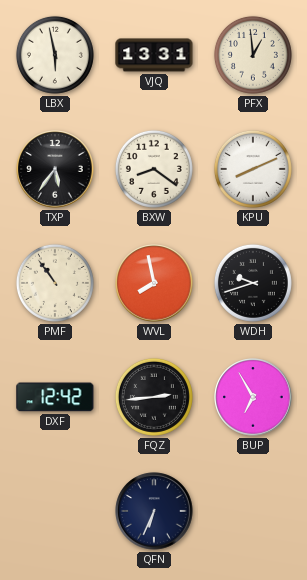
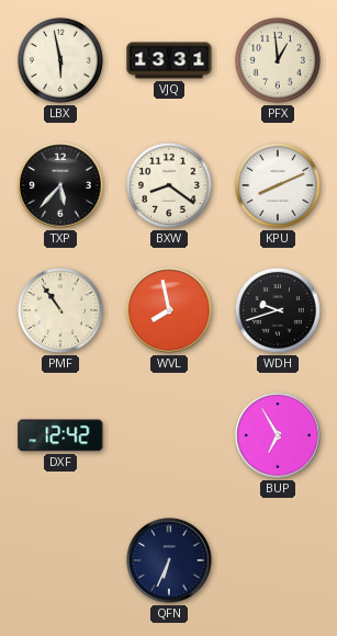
TXP: 5:36 -> 5:37 (60, 185)
FQZ: 2:44 -> none (154, 397)
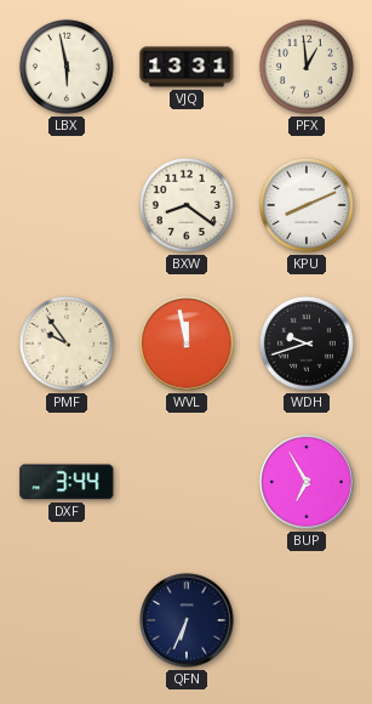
TXP: 5:37 -> none (60, 185)
PMF: 10:54 -> 9:54 (67, 344)
WVL: 7:58 -> 11:58 (187, 344)
DXF: 12:42 -> 3:44 (67, 482)
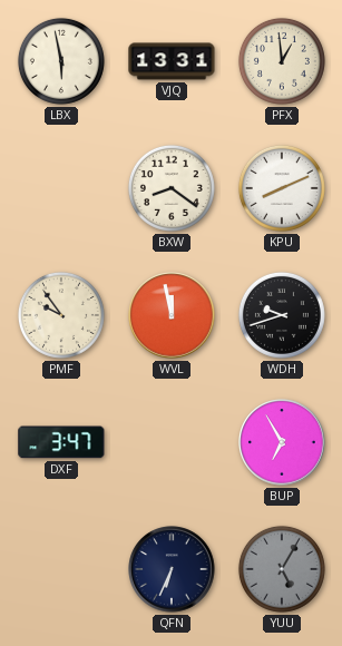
DXF: 3:44 -> 3:47 (61, 442)
YUU: none -> 5:05 (282, 569)
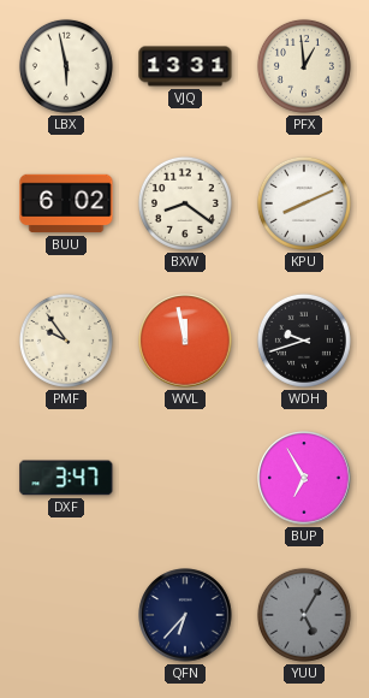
BUU: none -> 6:02 (66, 203)
QFN: 6:34 -> 6:37 (185, 615)
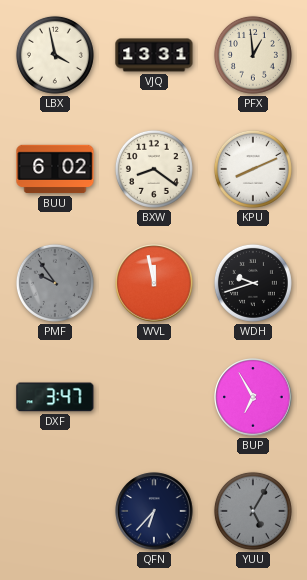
LBX: 5:58 -> 3:58 (55, 55)
PMF dial: cream -> grey (55, 283)
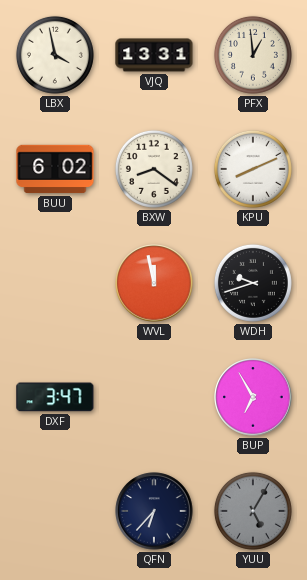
PMF: 9:54 -> none (55, 283)
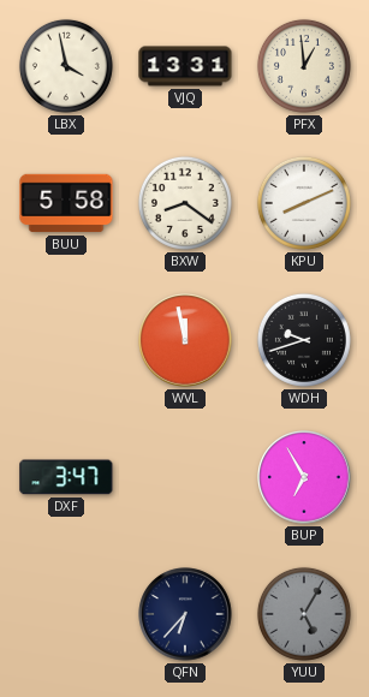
BUU: 6:02 -> 5:58 (66, 203)
